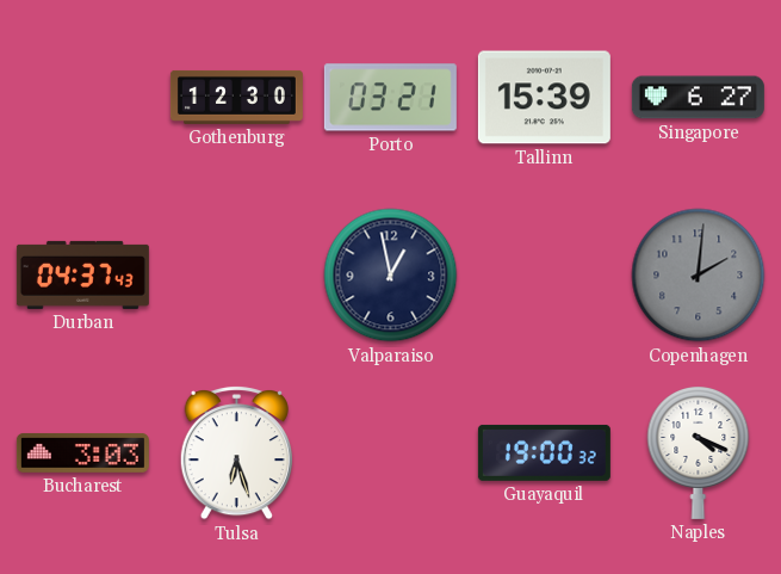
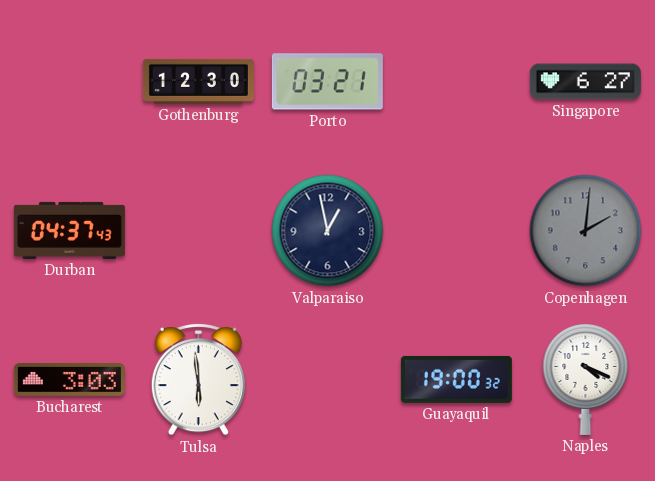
Tallinn: 15:39 -> none (544, 98)
Tulsa: 6:27 -> 5:59 (198, 379)
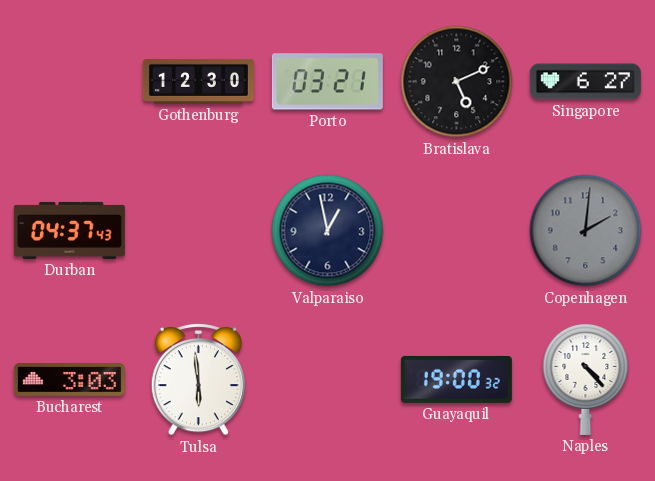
Bratislava: none -> 5:11 (457, 82)
Naples: 4:19 -> 4:23 (586, 380)
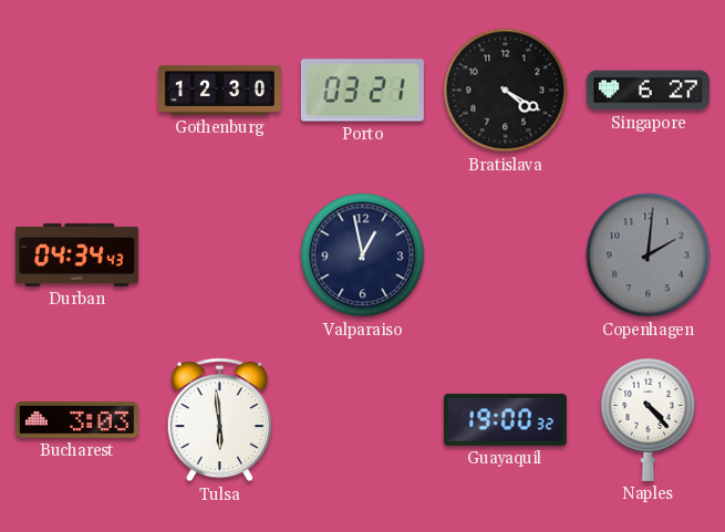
Bratislava: 5:11 -> 4:20 (506, 91)
Durban: 04:37 -> 04:34 (76, 254)
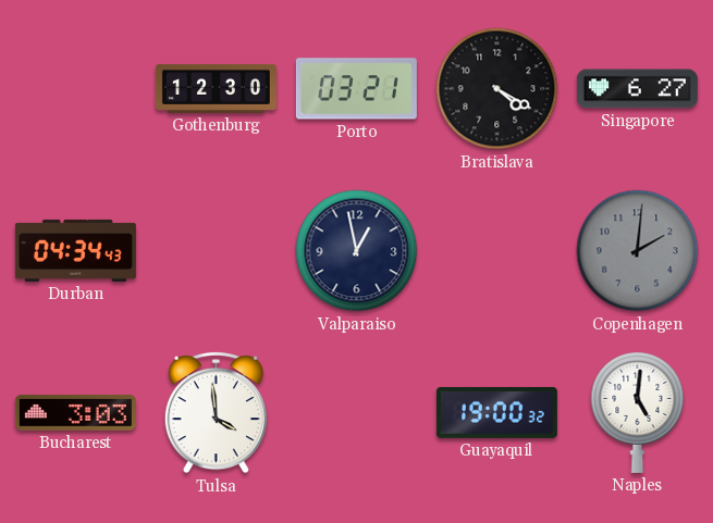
Tulsa: 5:59 -> 3:59 (216, 412)
Naples: 4:23 -> 5:01 (638, 413)
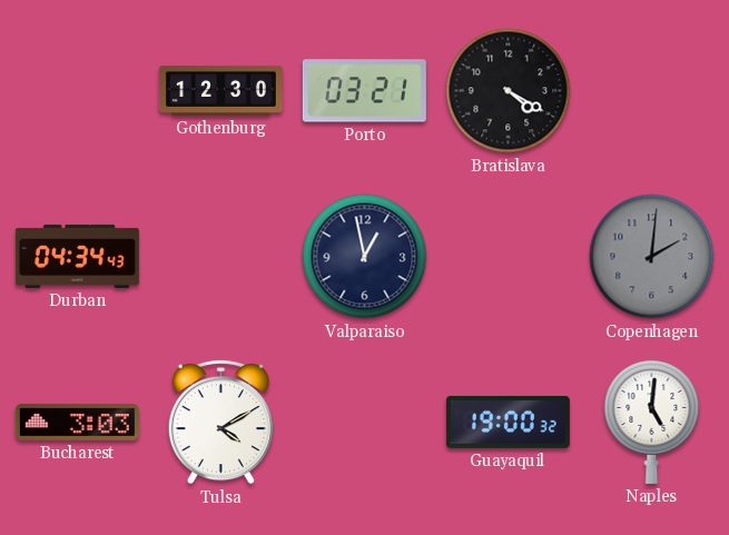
Singapore: 6:27 -> none (637, 89)
Tulsa: 3:59 -> 4:10 (220, 422)
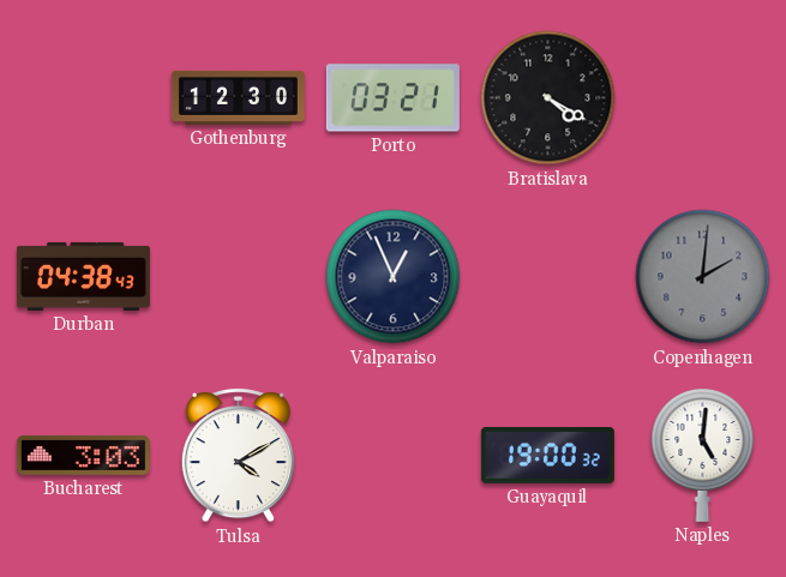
Durban: 04:34 -> 04:38 (83, 276)
Valparaiso: 12:58 -> 12:56 (394, 277)
